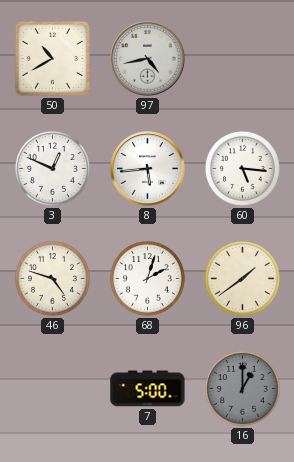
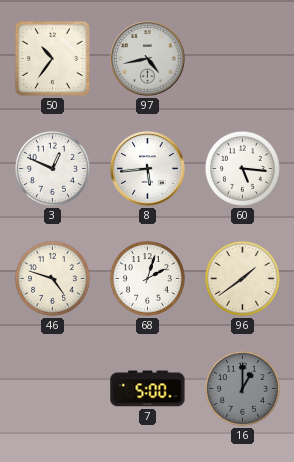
50: 10:40 -> 10:36 (52, 58)
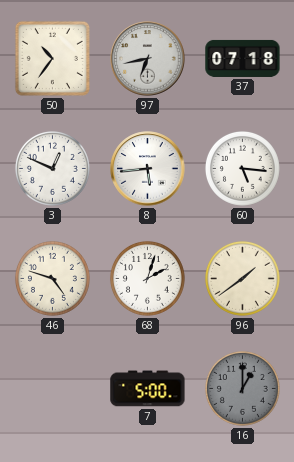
97: 4:43 -> 6:43 (148, 59)
37: none -> 07:18 (243, 58)
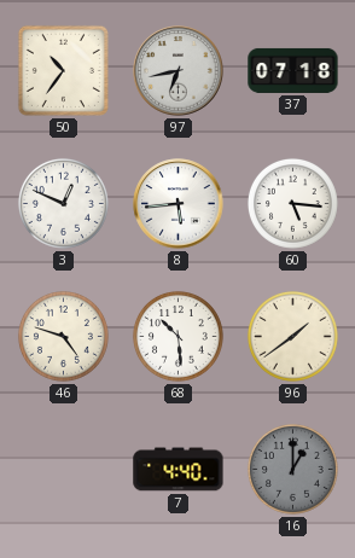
68: 2:03 -> 10:29 (177, 336)
7: 5:00 -> 4:40 (179, 470)
